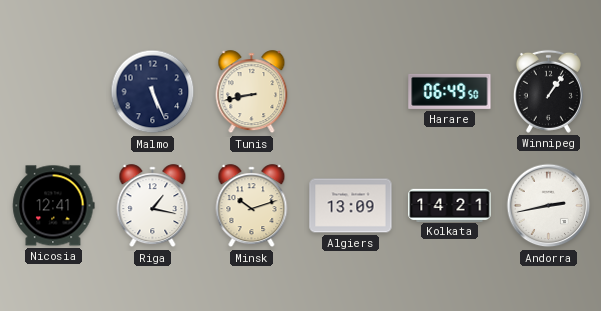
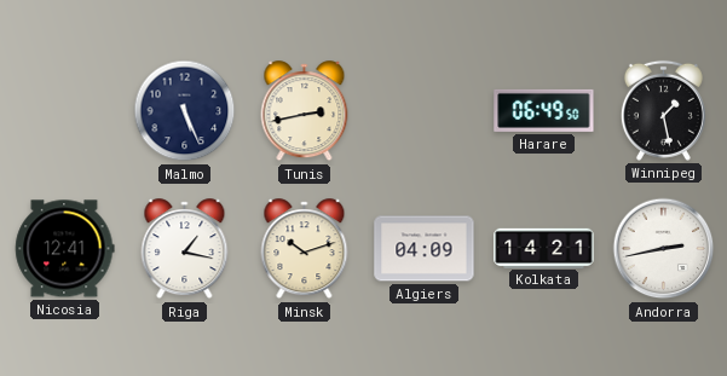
Tunis: 8:43 -> 2:43 (305, 111)
Winnipeg: 1:06 -> 1:28 (663, 110)
Algiers: 13:09 -> 04:09 (425, 249)
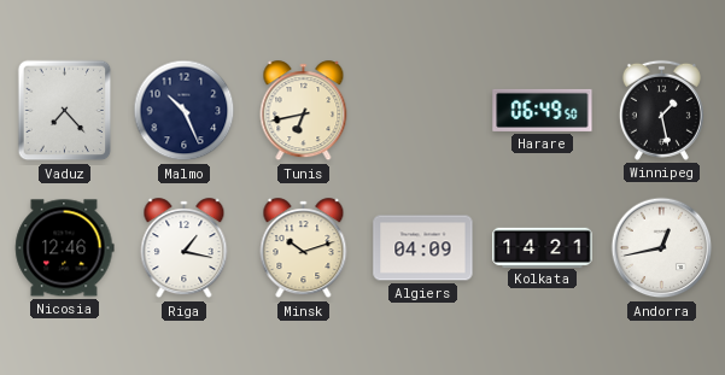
Vaduz: none -> 7:23 (65, 111)
Malmo: 5:26 -> 10:26 (185, 111)
Tunis: 2:43 -> 6:43 (304, 111)
Nicosia: 12:41 -> 12:46 (65, 248)
Andorra: 2:43 -> 12:43 (662, 248)
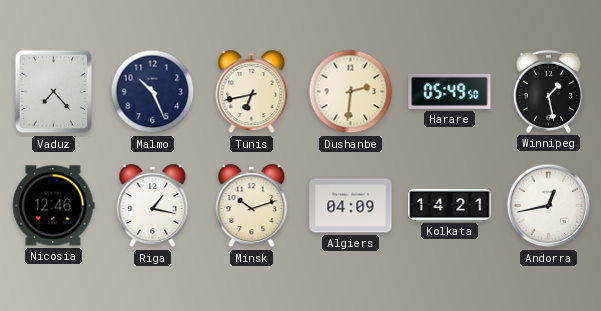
Dushanbe: none -> 2:31 (351, 92)
Harare: 06:49 -> 05:49 (450, 91)
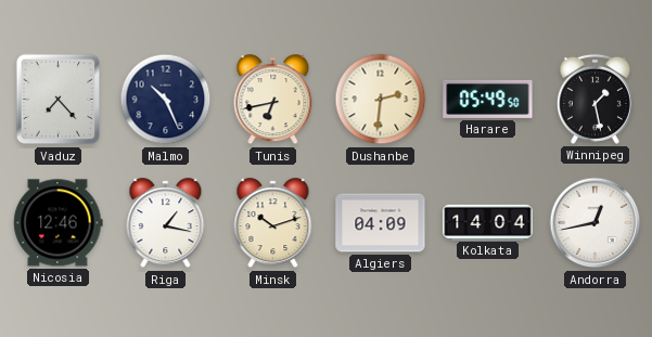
Kolkata: 14:21 -> 14:04 (488, 222)
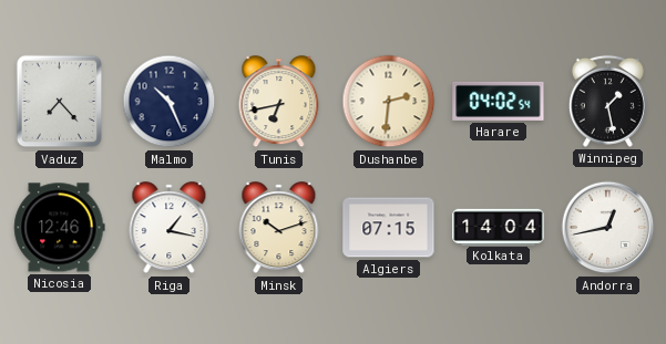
Harare: 05:49 -> 04:02 (499, 101)
Algiers: 04:09 -> 07:15 (389, 228)
